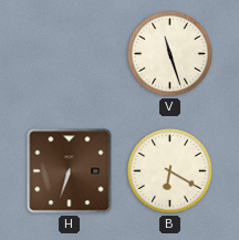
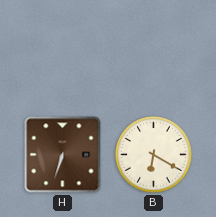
V: 11:27 -> none (170, 54)
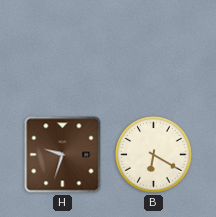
H: 6:33 -> 9:33 (63, 155)
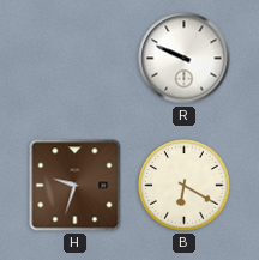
R: none -> 9:49 (185, 59)
